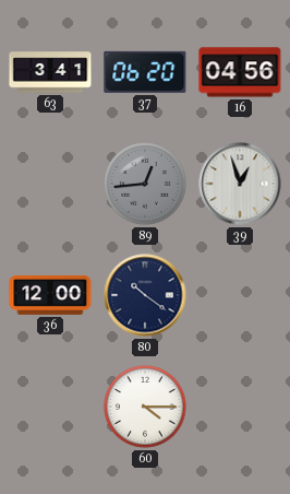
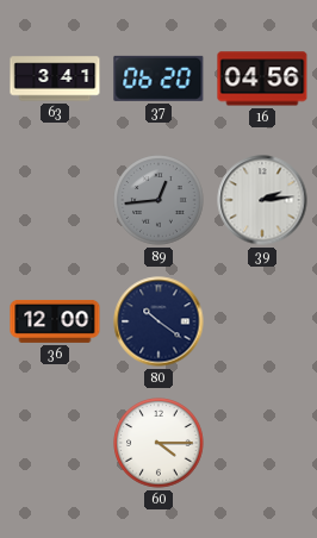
39: 12:57 -> 2:14 (262, 200)
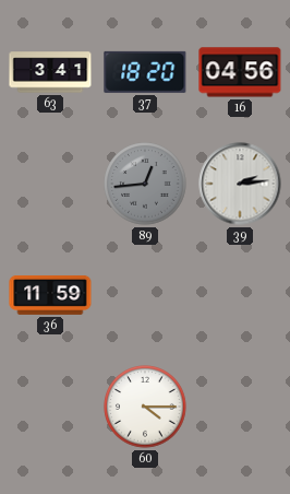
37: 06:20 -> 18:20 (145, 72)
36: 12:00 -> 11:59 (50, 295)
80: 10:21 -> none (158, 321)
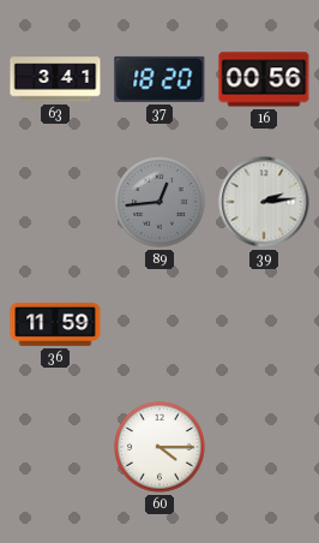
16: 04:56 -> 00:56 (264, 79)
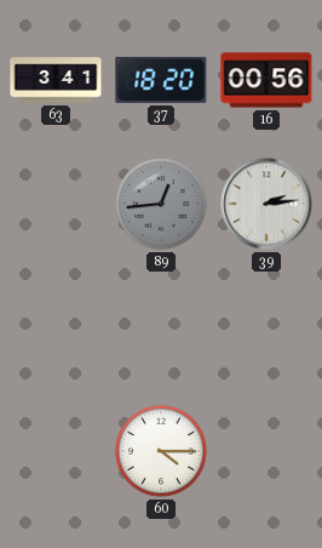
36: 11:59 -> none (55, 324)
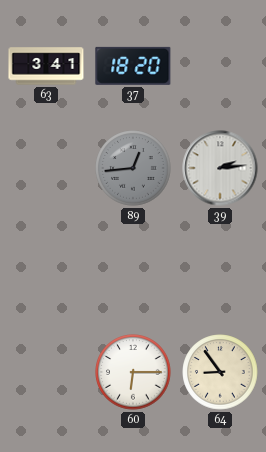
16: 00:56 -> none (266, 80)
60: 4:15 -> 6:15 (133, 372)
64: none -> 8:54 (220, 372)
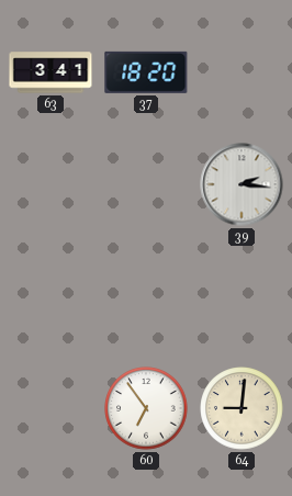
89: 12:44 -> none (133, 168)
39: 2:14 -> 2:16 (242, 184)
60: 6:15 -> 6:54 (146, 408)
64: 8:54 -> 9:01 (242, 408)
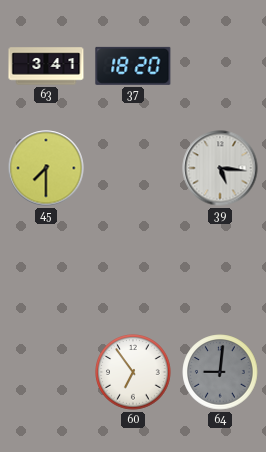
45: none -> 7:30 (46, 168)
39: 2:16 -> 5:16 (220, 168)
64 dial: cream -> grey (220, 372)
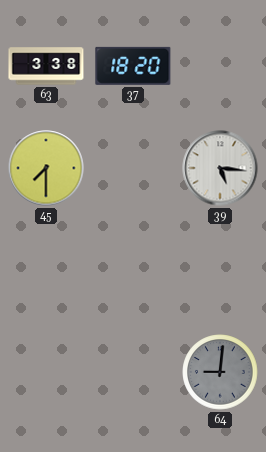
63: 3:41 -> 3:38 (46, 66)
60: 6:54 -> none (133, 372)
